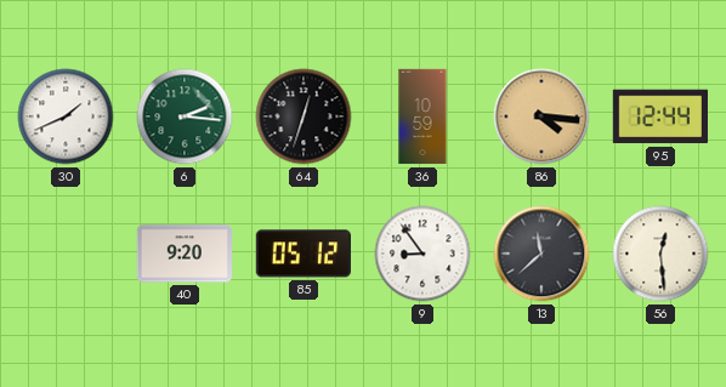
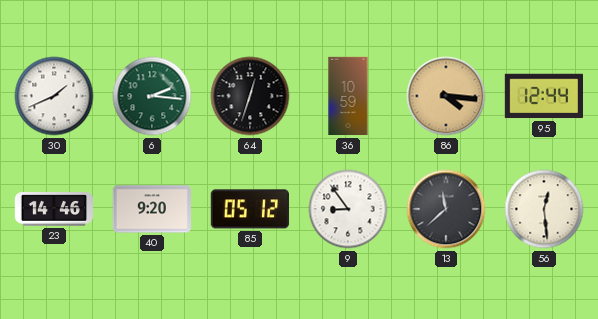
23: none -> 14:46 (53, 209)
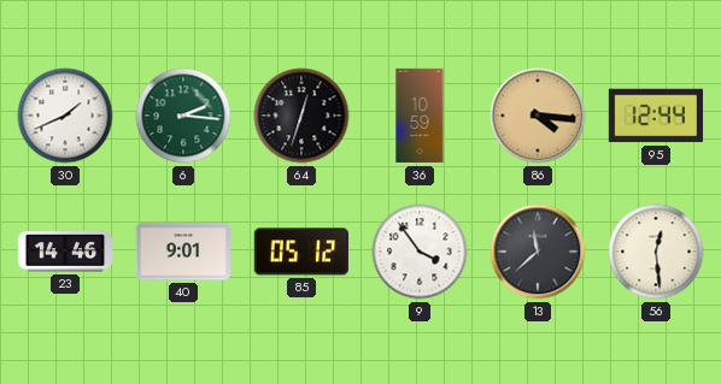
40: 9:20 -> 9:01 (182, 252)
9: 8:54 -> 3:54 (420, 252)
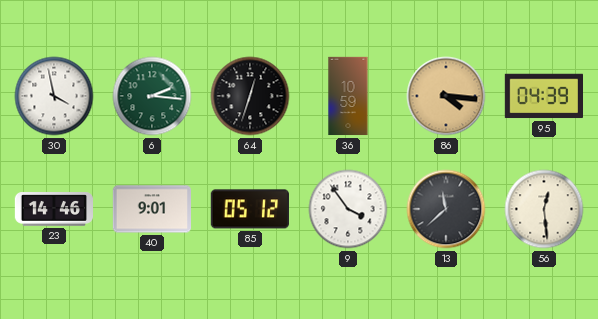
30: 1:41 -> 3:58 (54, 96)
95: 12:44 -> 04:39 (543, 96)
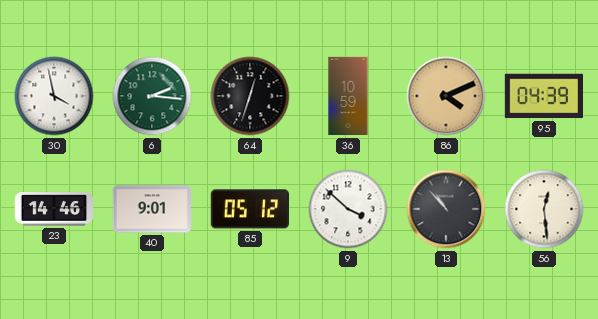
86: 4:16 -> 4:11 (446, 96)
9: 3:54 -> 3:52 (348, 209)
13: 11:38 -> 10:53 (446, 209)
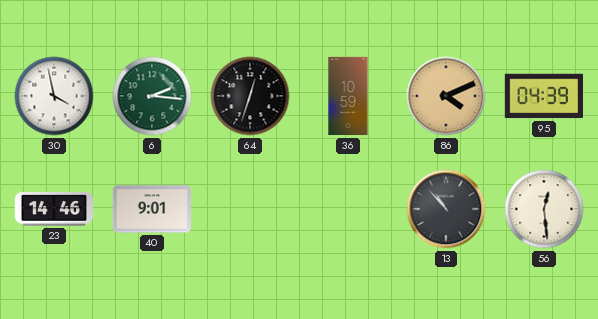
85: 05:12 -> none (250, 209)
9: 3:52 -> none (348, 209)
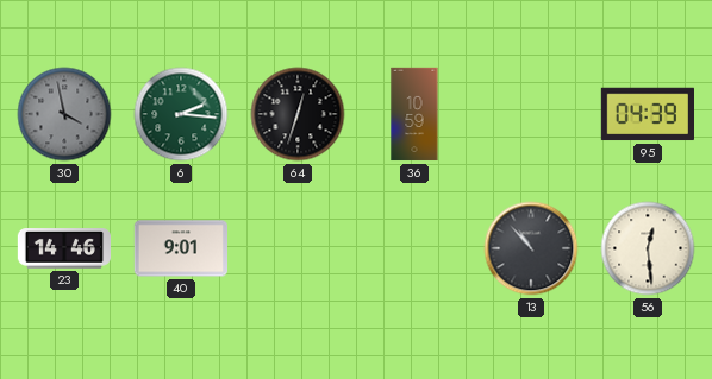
30 dial: white -> grey (64, 114)
86: 4:11 -> none (446, 96)
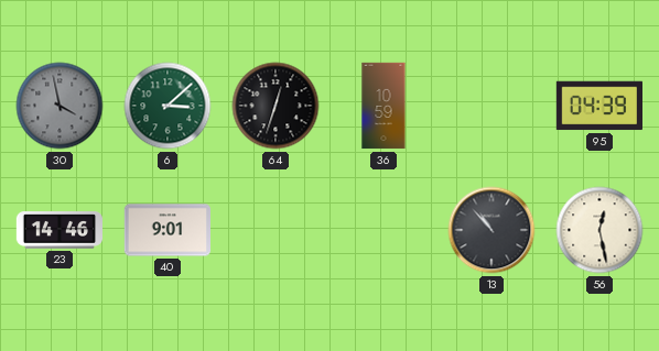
6: 2:16 -> 3:08 (168, 106)
56: 12:29 -> 12:28 (599, 230)
